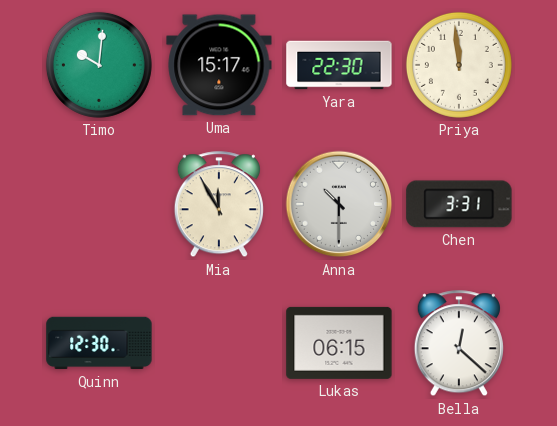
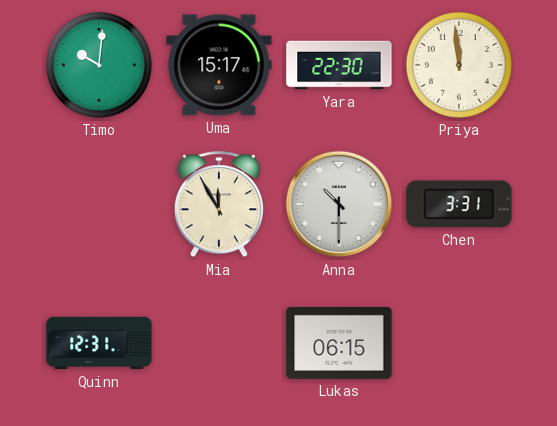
Quinn: 12:30 -> 12:31 (99, 343)
Bella: 12:22 -> none (459, 344)
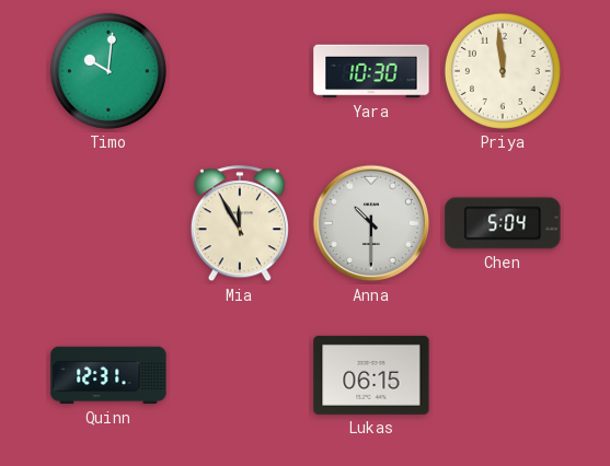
Uma: 15:17 -> none (219, 65)
Yara: 22:30 -> 10:30 (371, 71)
Chen: 3:31 -> 5:04 (503, 223)
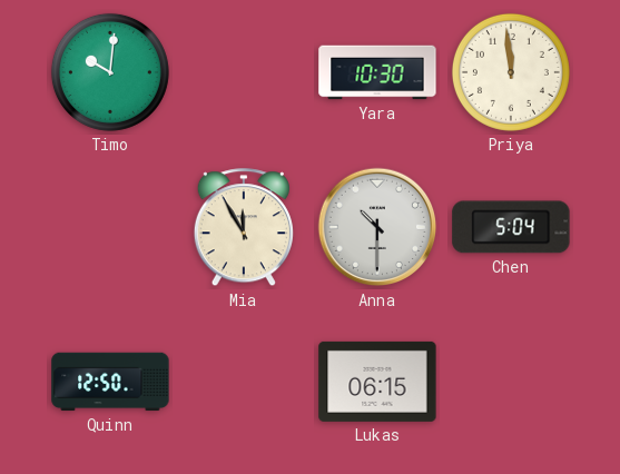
Quinn: 12:31 -> 12:50 (110, 382)
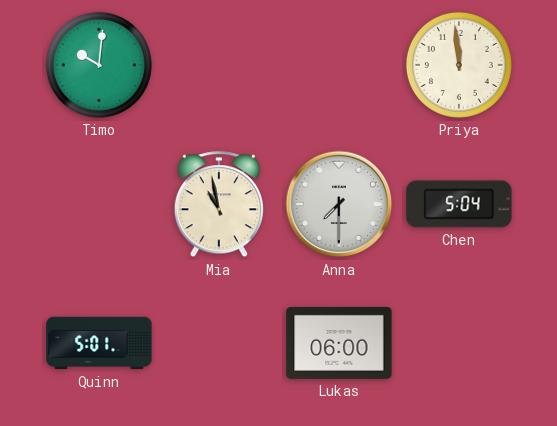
Yara: 10:30 -> none (377, 72)
Mia: 11:55 -> 10:58 (219, 205)
Anna: 10:30 -> 7:30 (339, 204)
Quinn: 12:50 -> 5:01 (99, 343)
Lukas: 06:15 -> 06:00 (339, 343)
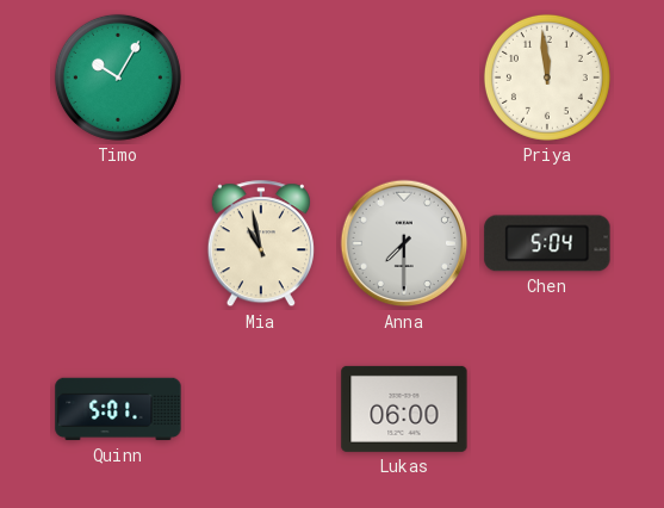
Timo: 10:01 -> 10:05 (118, 78)
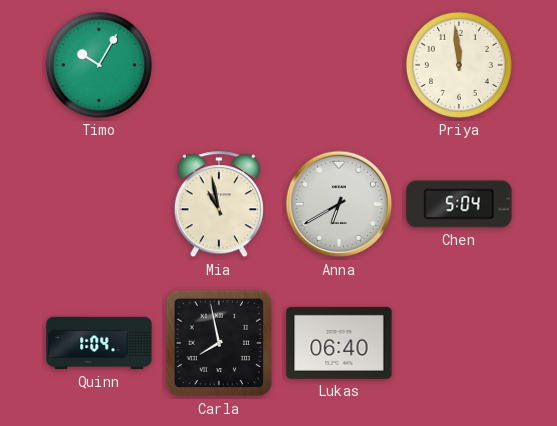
Anna: 7:30 -> 6:40 (339, 204)
Quinn: 5:01 -> 1:04 (99, 343)
Carla: none -> 7:58 (219, 343)
Lukas: 06:00 -> 06:40 (339, 343)
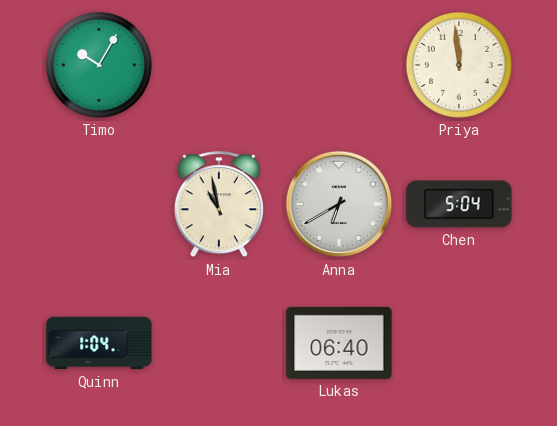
Carla: 7:58 -> none (219, 343)
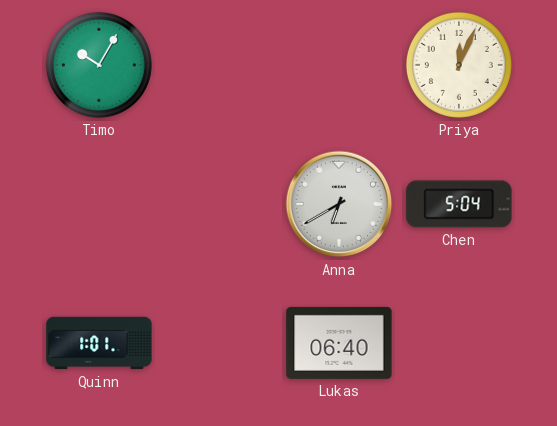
Priya: 11:59 -> 12:04 (459, 65)
Mia: 10:58 -> none (219, 205)
Quinn: 1:04 -> 1:01 (99, 343)
